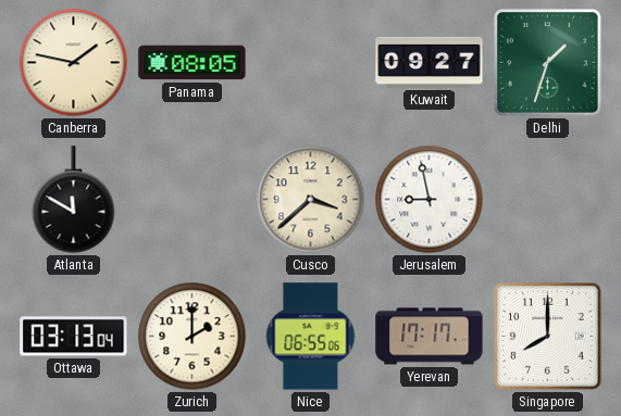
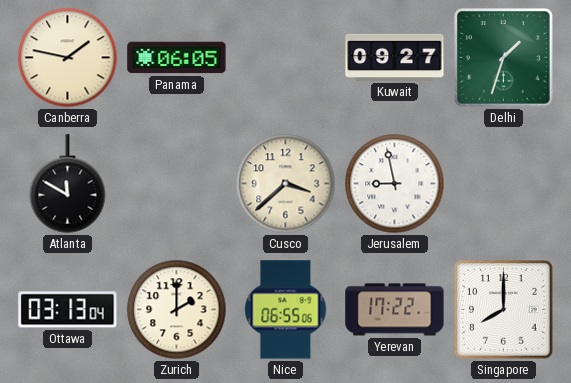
Panama: 08:05 -> 06:05 (177, 58)
Yerevan: 17:17 -> 17:22 (395, 310)
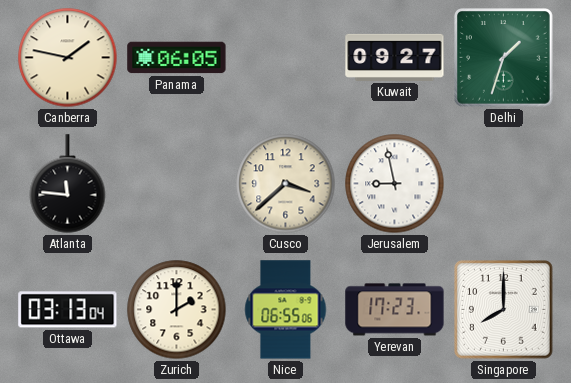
Atlanta: 11:50 -> 11:46 (68, 184)
Yerevan: 17:22 -> 17:23 (395, 310)
